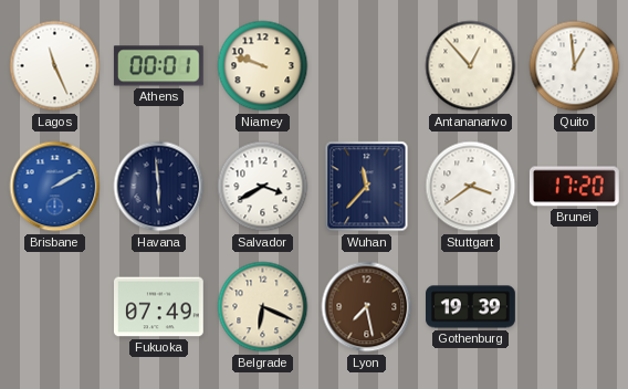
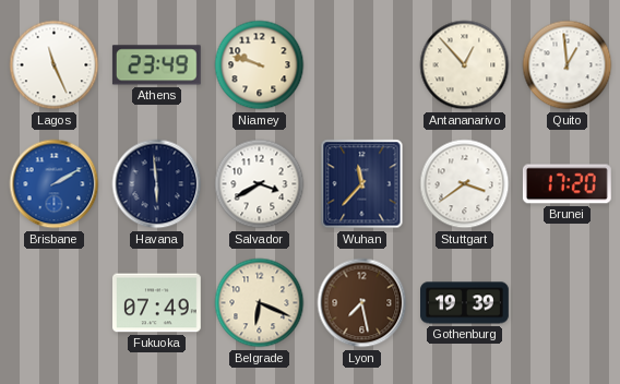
Athens: 00:01 -> 23:49 (156, 65)
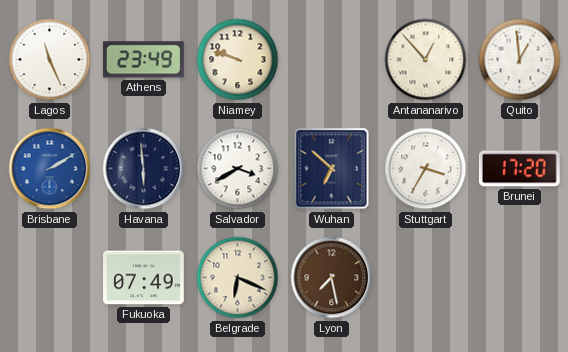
Wuhan: 11:37 -> 6:52 (332, 169)
Stuttgart: 3:39 -> 3:35 (426, 169)
Gothenburg: 19:39 -> none (465, 303)
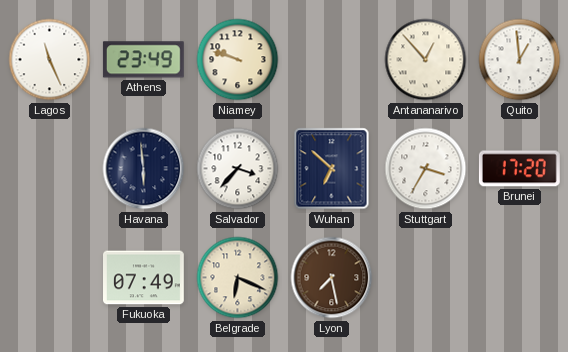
Brisbane: 2:10 -> none (50, 169)
Salvador: 3:40 -> 3:37 (238, 169)
